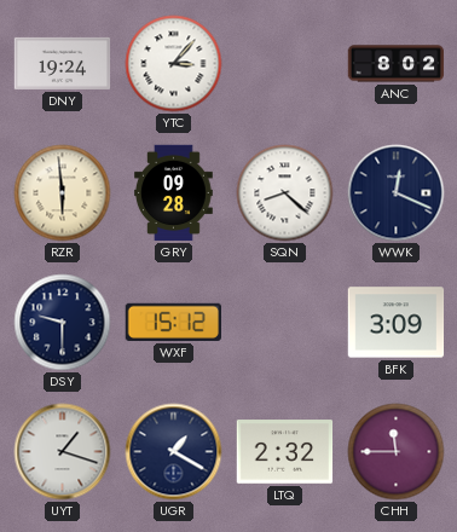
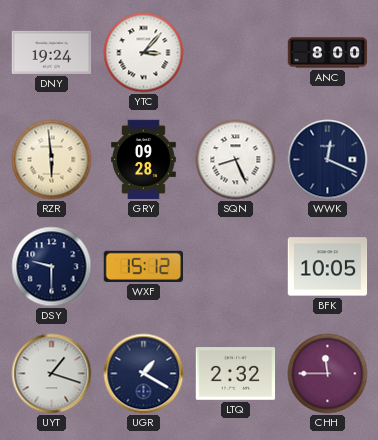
ANC: 8:02 -> 8:00 (328, 53)
SQN: 8:22 -> 8:26 (236, 160)
BFK: 3:09 -> 10:05 (328, 267)
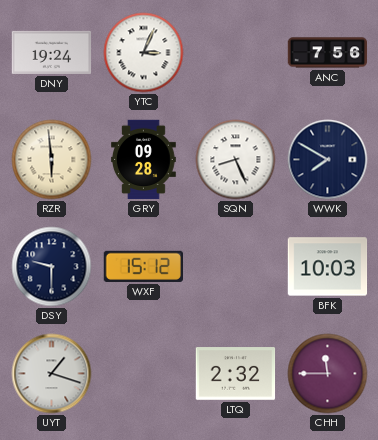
YTC: 3:07 -> 3:04 (144, 53)
ANC: 8:00 -> 7:56 (328, 53)
WWK: 12:19 -> 7:50 (328, 160)
BFK: 10:05 -> 10:03 (328, 267)
UGR: 1:20 -> none (144, 374)
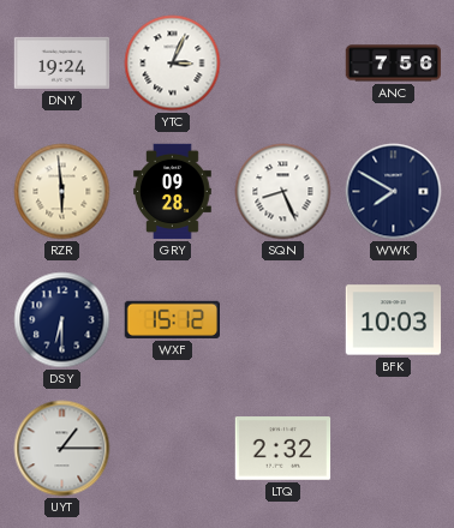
DSY: 9:30 -> 6:30 (62, 320)
UYT: 1:18 -> 1:15 (62, 449)
CHH: 11:45 -> none (328, 374)
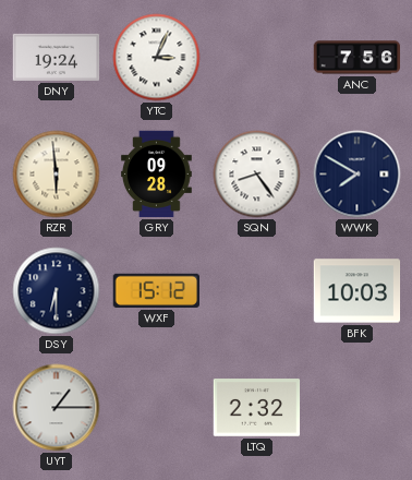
SQN: 8:26 -> 8:24 (257, 175)
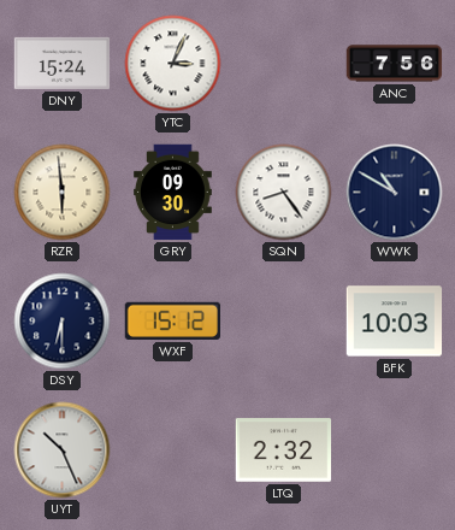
DNY: 19:24 -> 15:24 (63, 63)
GRY: 09:28 -> 09:30 (173, 193)
WWK: 7:50 -> 10:50 (395, 193)
UYT: 1:15 -> 10:26 (63, 450)
